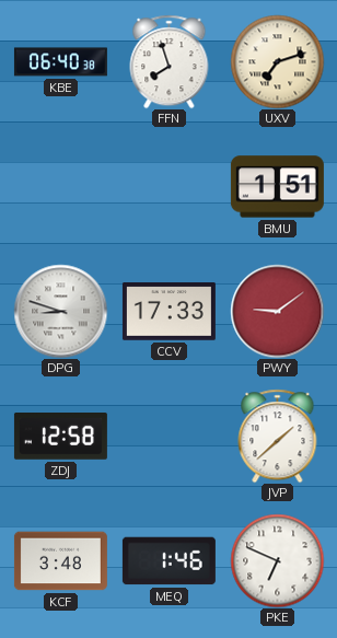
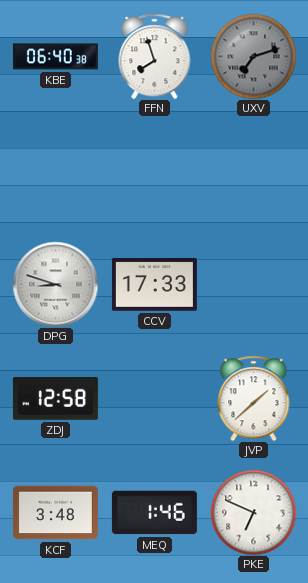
UXV dial: cream -> grey (253, 56)
BMU: 1:51 -> none (277, 187)
PWY: 9:09 -> none (277, 311)
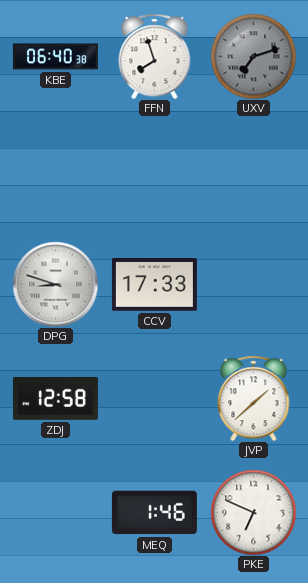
KCF: 3:48 -> none (55, 513)
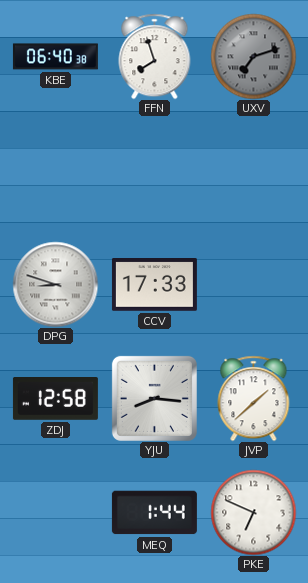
YJU: none -> 8:16 (154, 398)
MEQ: 1:46 -> 1:44 (154, 513)
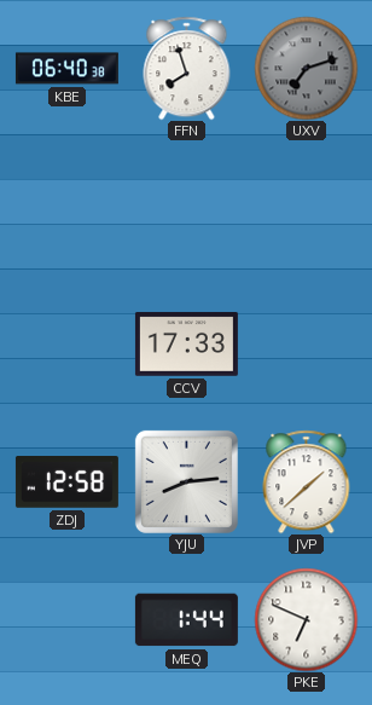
DPG: 8:48 -> none (55, 284)
YJU: 8:16 -> 8:14 (186, 481)
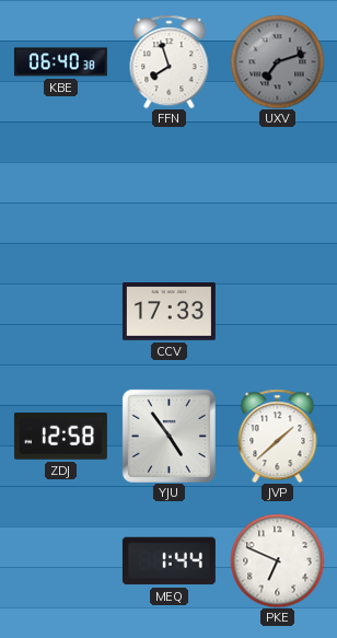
YJU: 8:14 -> 4:54 (168, 436)
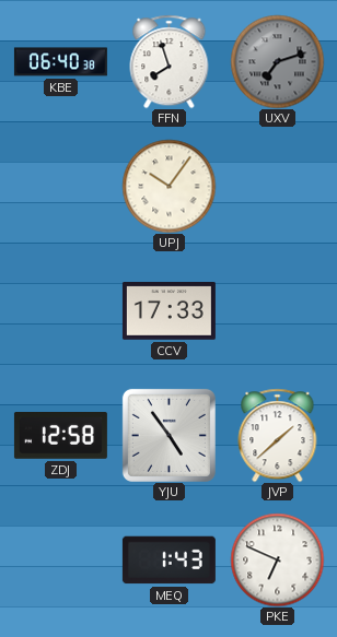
UPJ: none -> 10:06 (168, 186)
MEQ: 1:44 -> 1:43 (168, 561)
